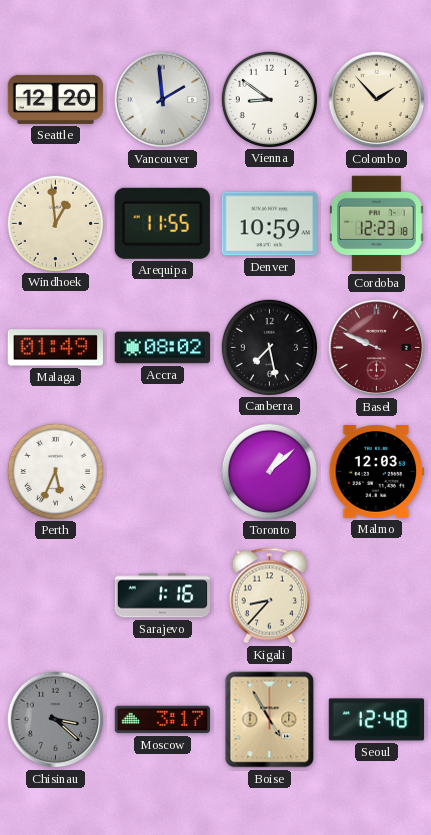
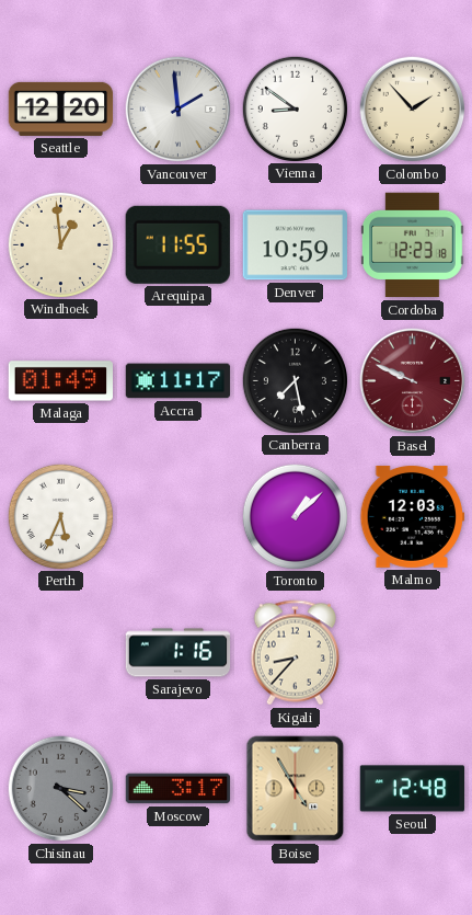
Accra: 08:02 -> 11:17 (179, 381)
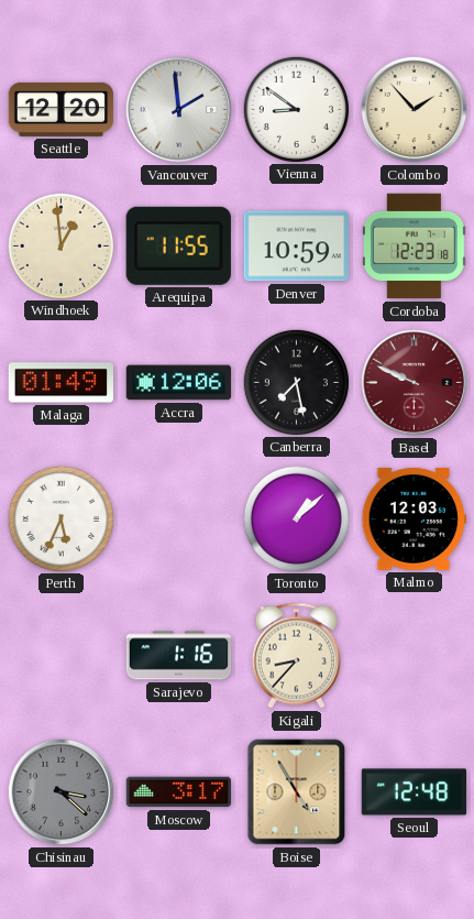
Accra: 11:17 -> 12:06 (179, 383)
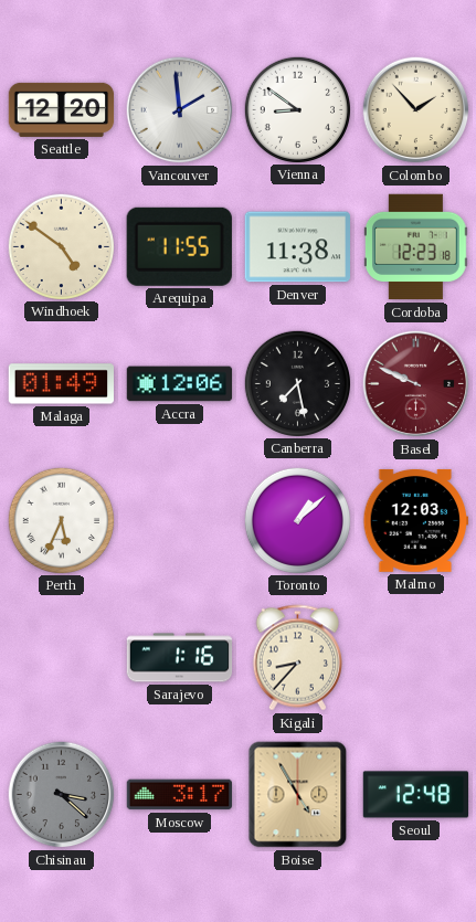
Windhoek: 12:59 -> 4:51 (61, 246)
Denver: 10:59 -> 11:38 (297, 247)
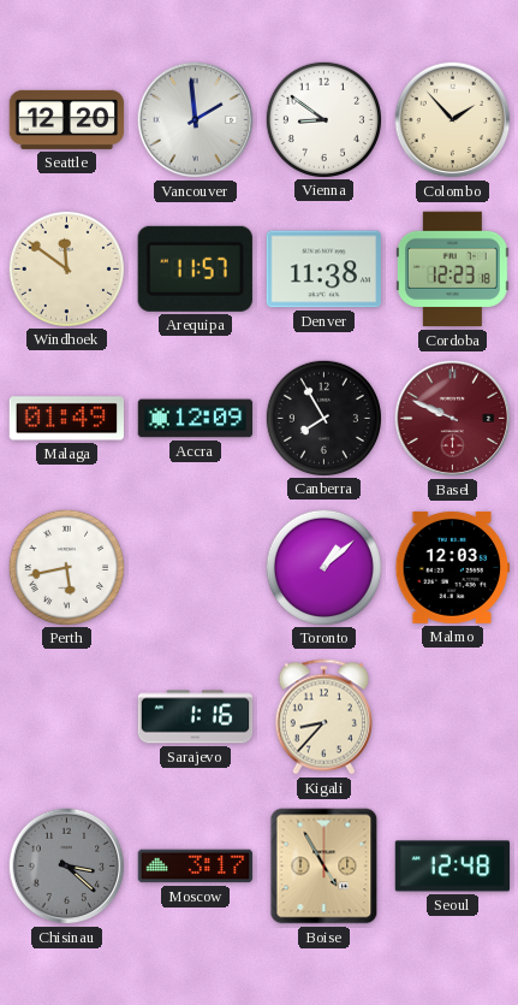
Windhoek: 4:51 -> 11:51 (66, 268)
Arequipa: 11:55 -> 11:57 (195, 268)
Accra: 12:06 -> 12:09 (196, 419)
Canberra: 7:28 -> 7:55 (323, 418)
Perth: 5:34 -> 5:43 (66, 567)
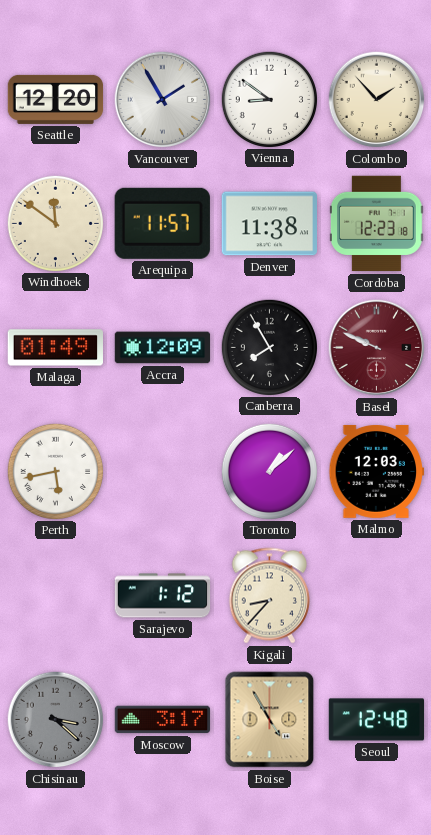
Vancouver: 1:59 -> 1:55 (163, 100)
Sarajevo: 1:16 -> 1:12 (163, 596)
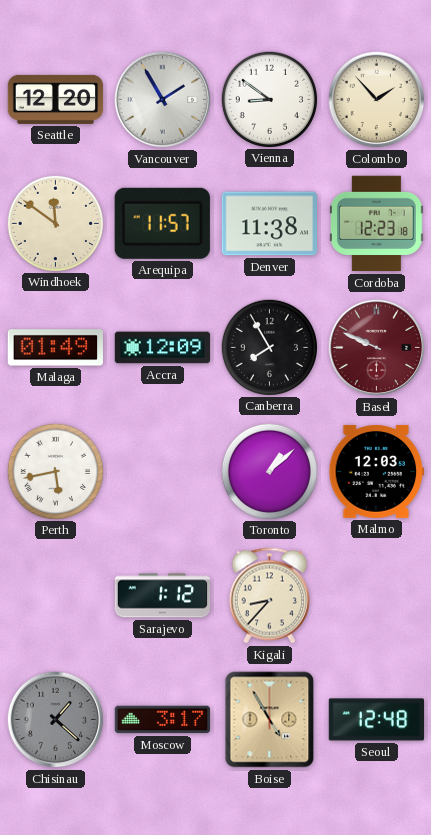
Chisinau: 3:22 -> 1:22 (56, 720)
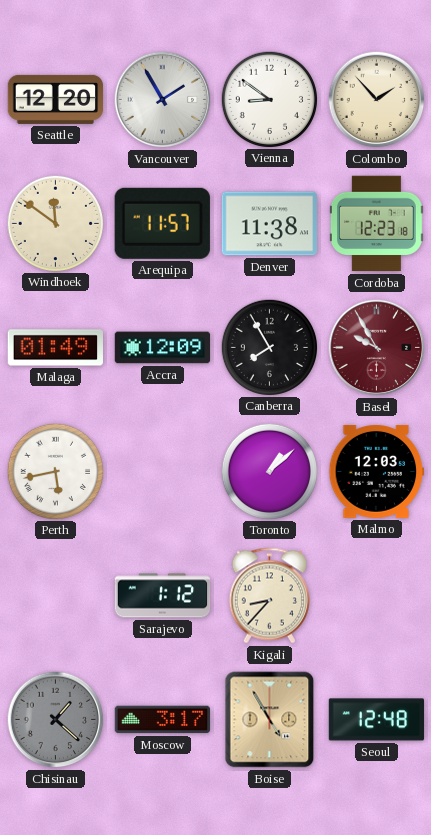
Basel: 9:49 -> 9:55 (377, 348)
